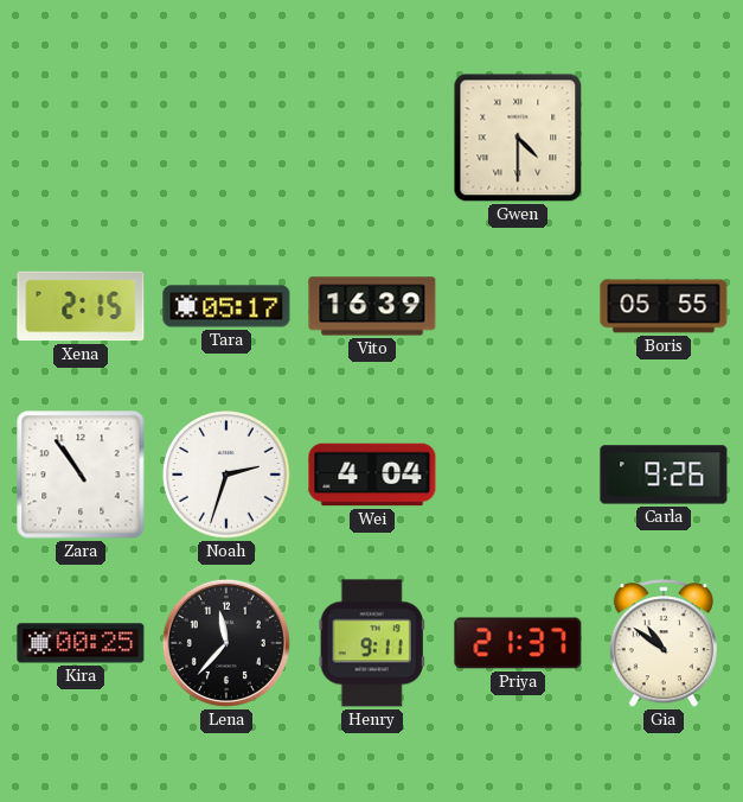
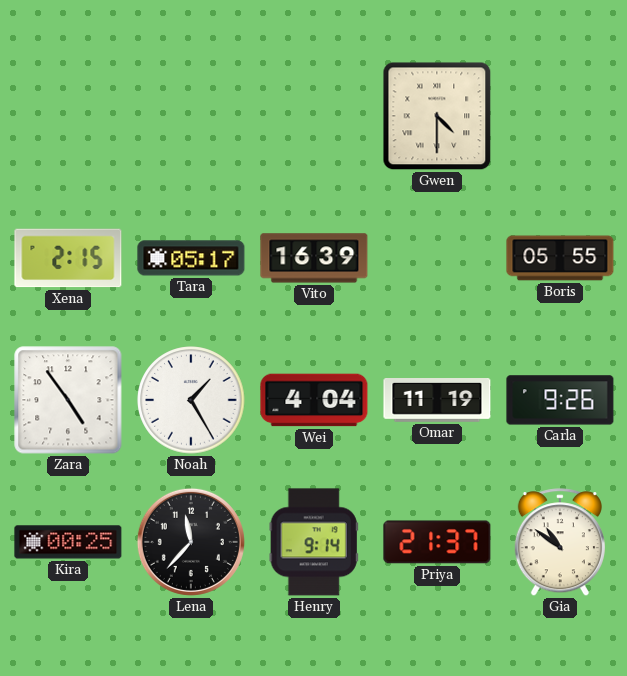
Zara: 10:54 -> 4:54 (68, 400)
Noah: 2:33 -> 1:25 (191, 400)
Omar: none -> 11:19 (437, 401)
Henry: 9:11 -> 9:14 (314, 542)
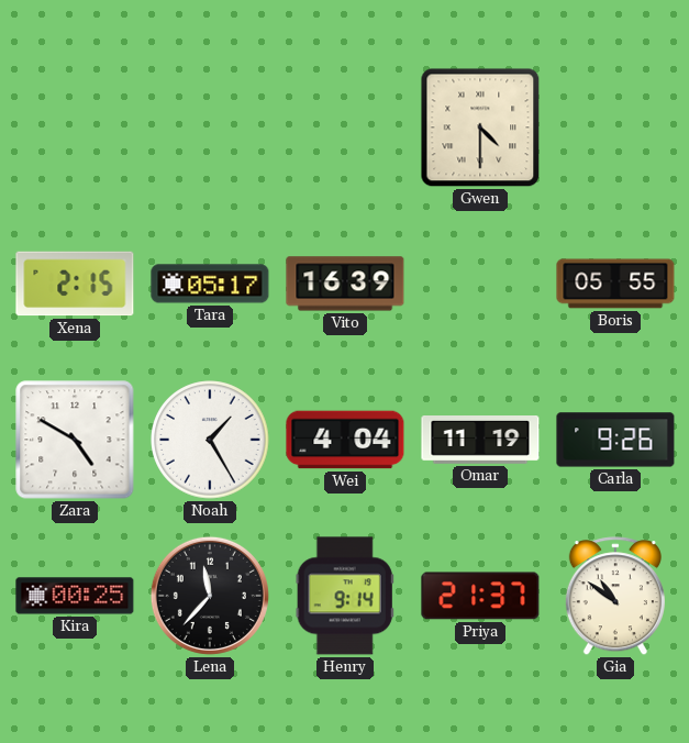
Zara: 4:54 -> 4:50 (75, 440)
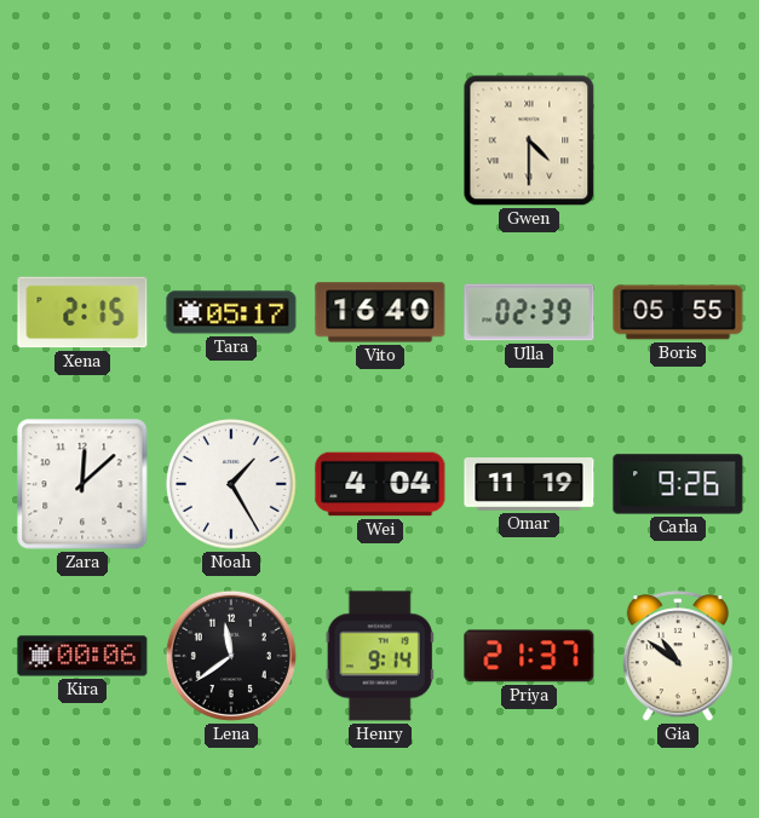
Vito: 16:39 -> 16:40 (380, 312)
Ulla: none -> 02:39 (529, 312)
Zara: 4:50 -> 12:08 (82, 484)
Kira: 00:25 -> 00:06 (82, 656)
Lena: 11:37 -> 11:39 (231, 656)
